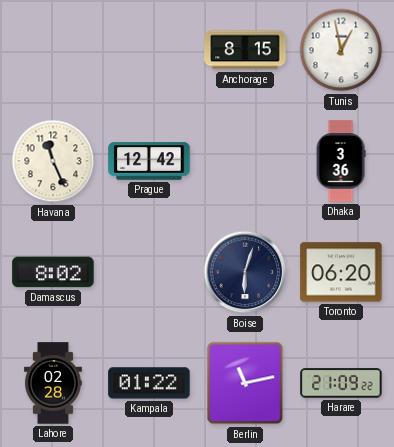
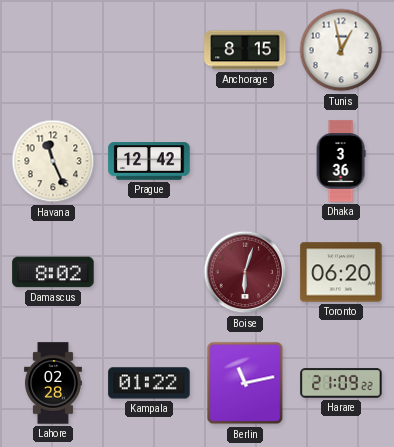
Boise dial: navy -> burgundy (245, 272)
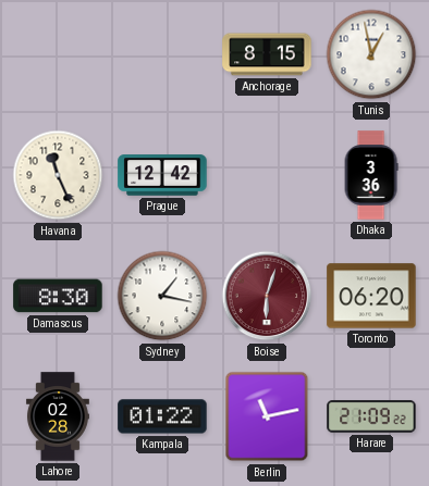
Damascus: 8:02 -> 8:30 (58, 296)
Sydney: none -> 1:17 (162, 296)
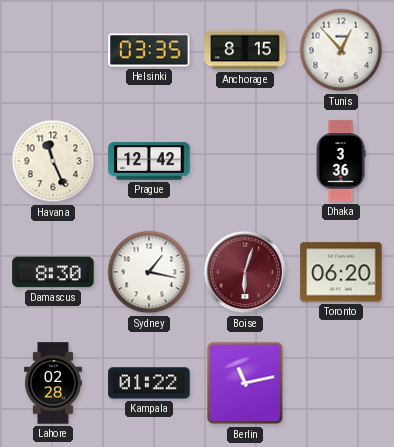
Helsinki: none -> 03:35 (149, 50)
Tunis: 12:58 -> 12:53 (341, 50)
Harare: 21:09 -> none (371, 416)
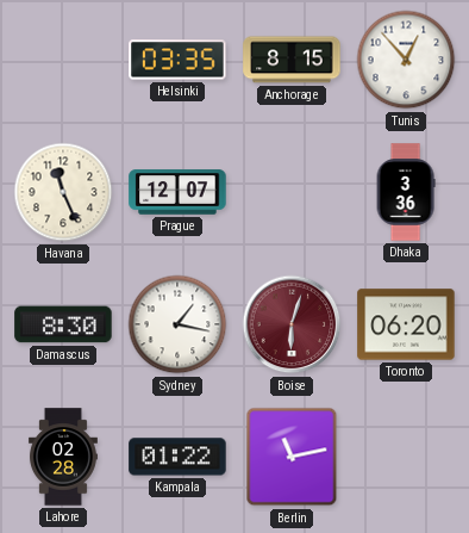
Prague: 12:42 -> 12:07 (177, 192)
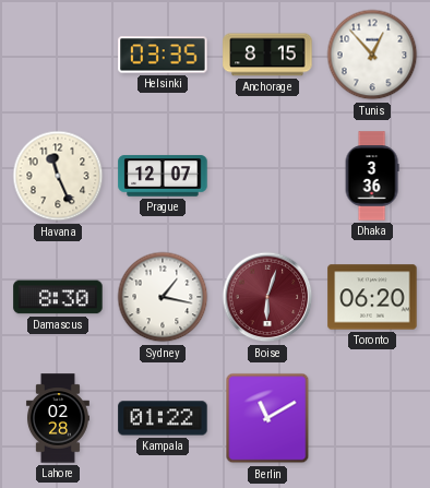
Berlin: 11:13 -> 11:10 (267, 418)
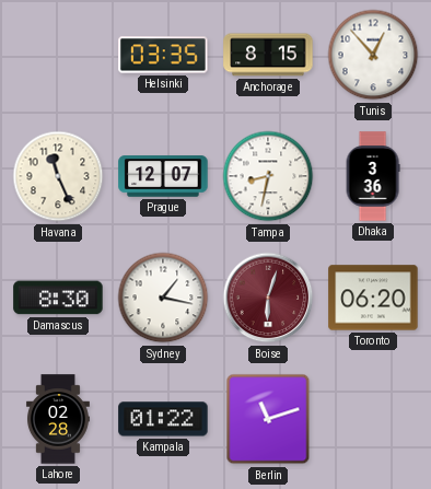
Tampa: none -> 8:32 (268, 176)
Berlin: 11:10 -> 11:12 (268, 419)
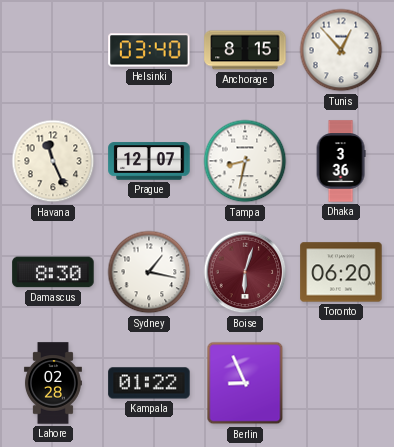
Helsinki: 03:35 -> 03:40 (149, 50)
Berlin: 11:12 -> 8:56 (245, 383)
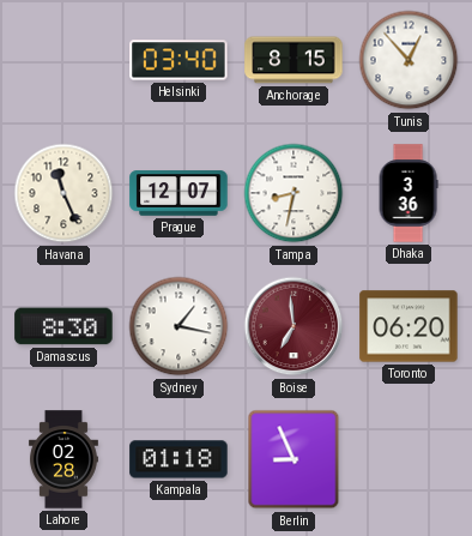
Boise: 6:03 -> 6:59 (294, 326)
Kampala: 01:22 -> 01:18 (178, 459)
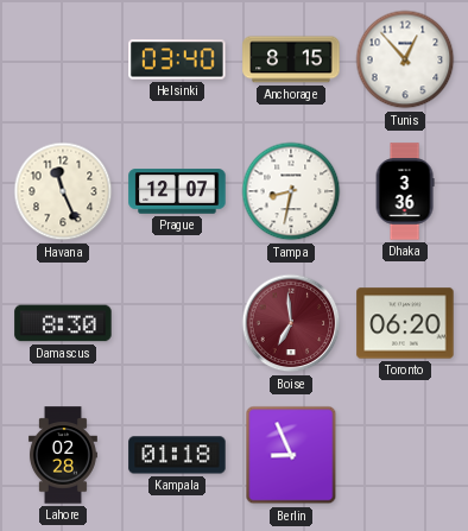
Sydney: 1:17 -> none (178, 326)
